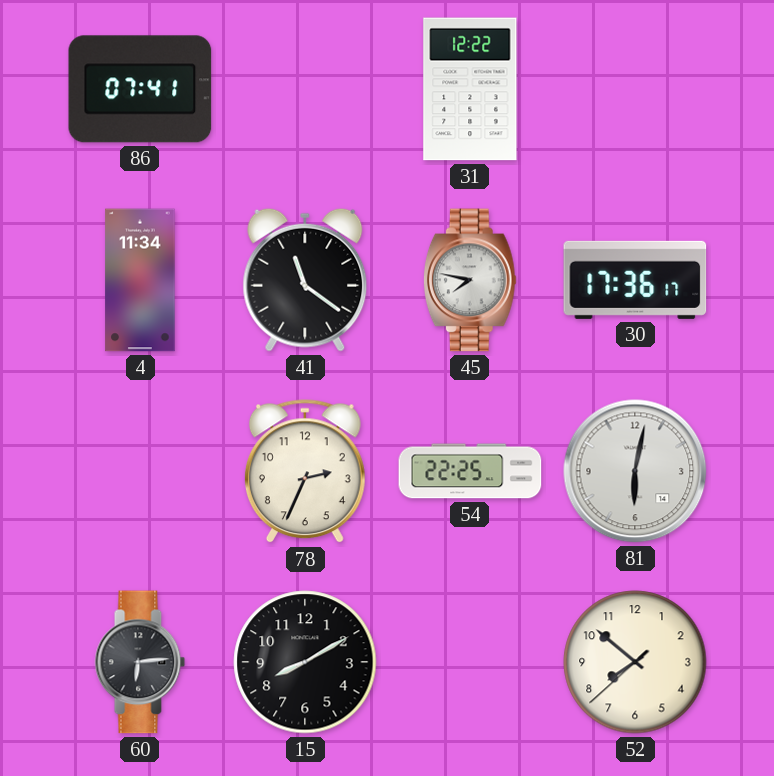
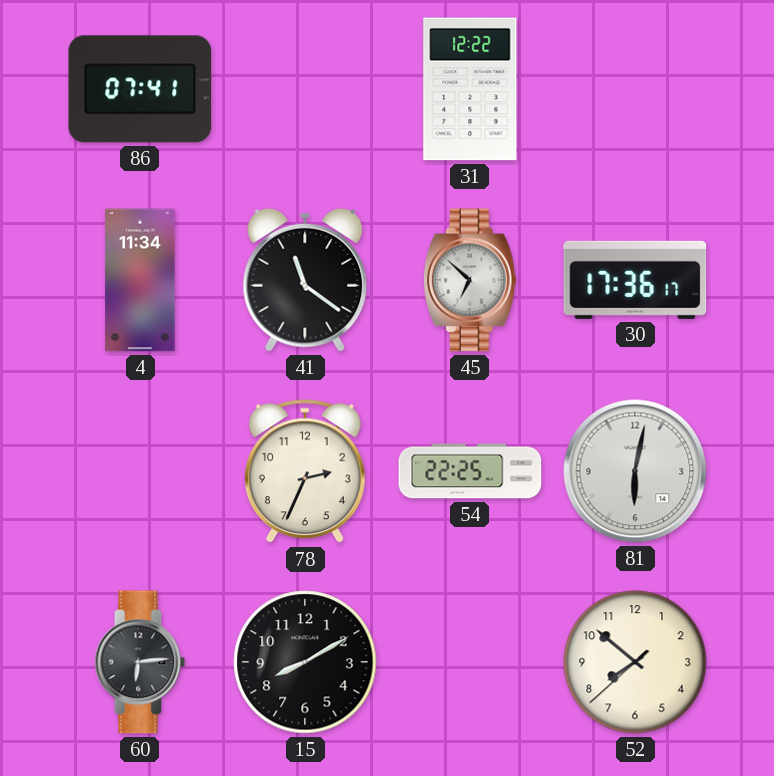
45: 7:47 -> 6:52 (470, 280)
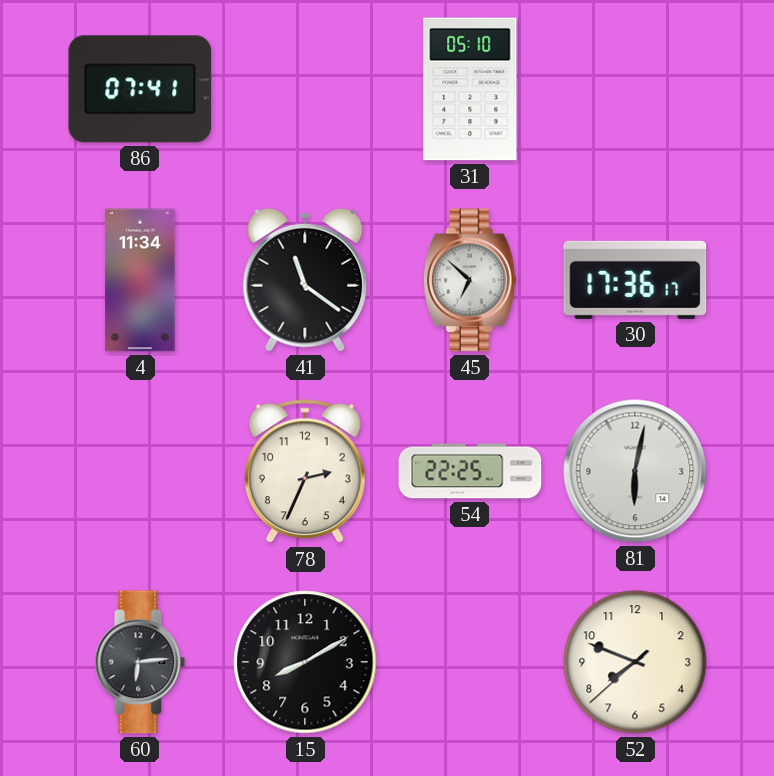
31: 12:22 -> 05:10 (470, 89)
52: 7:51 -> 7:48 (635, 662)
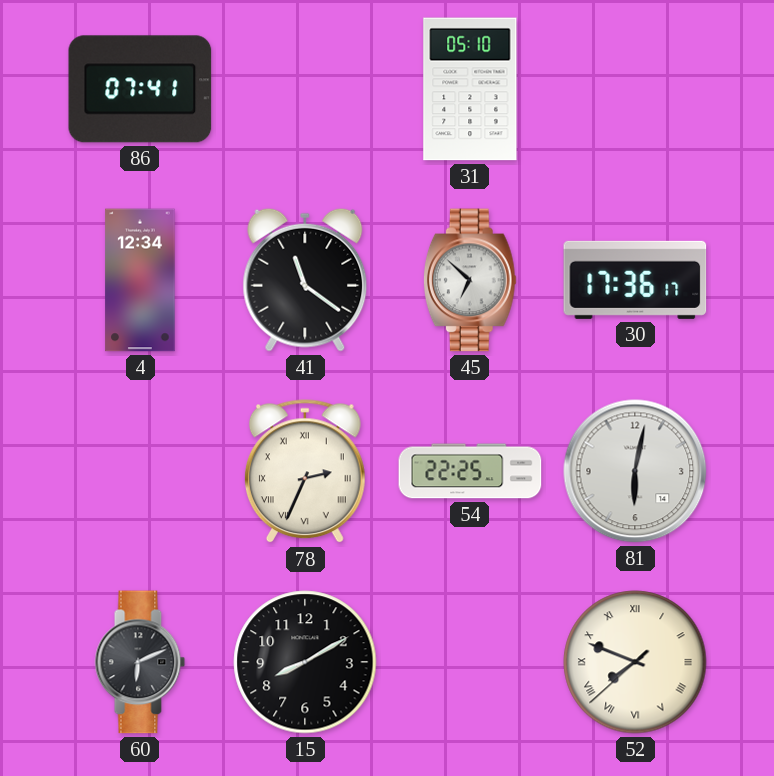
4: 11:34 -> 12:34 (140, 280)
78 numerals: Arabic -> Roman (305, 472)
60: 6:14 -> 6:11 (140, 662)
52 numerals: Arabic -> Roman (635, 662)
